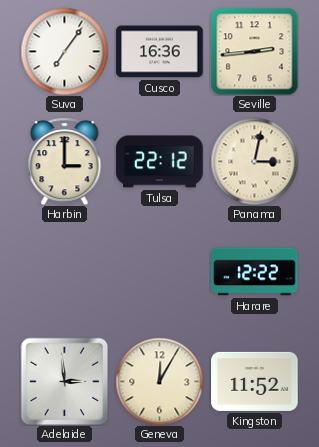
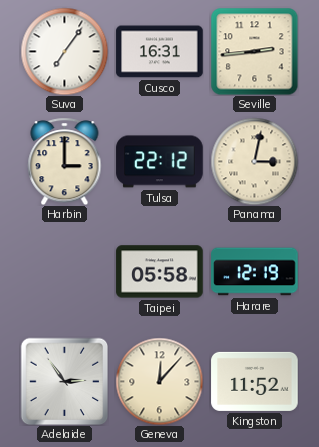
Cusco: 16:36 -> 16:31 (160, 52)
Taipei: none -> 05:58 (160, 272)
Harare: 12:22 -> 12:19 (255, 272)
Adelaide: 2:59 -> 2:54 (64, 381)
Geneva: 12:05 -> 12:07 (159, 381)
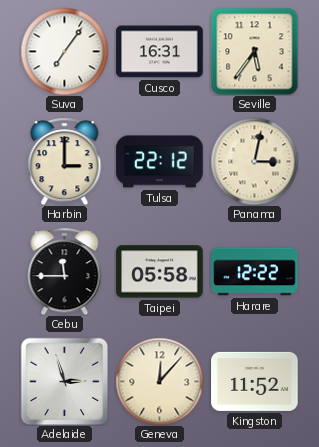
Seville: 2:44 -> 5:36 (254, 51)
Cebu: none -> 11:45 (65, 271)
Harare: 12:19 -> 12:22 (255, 272)
Adelaide: 2:54 -> 2:57 (64, 381)
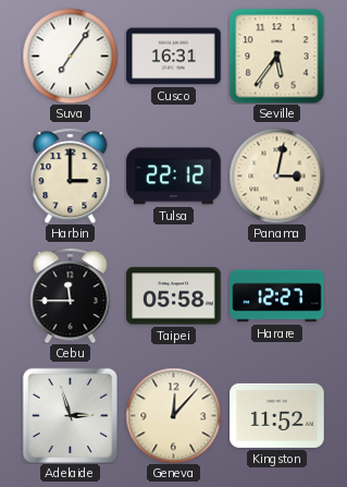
Harare: 12:22 -> 12:27 (277, 296)
